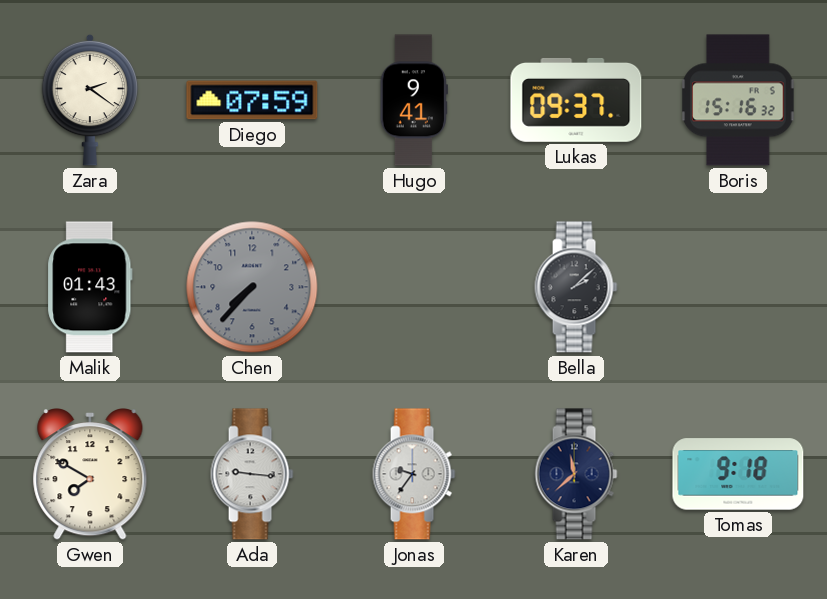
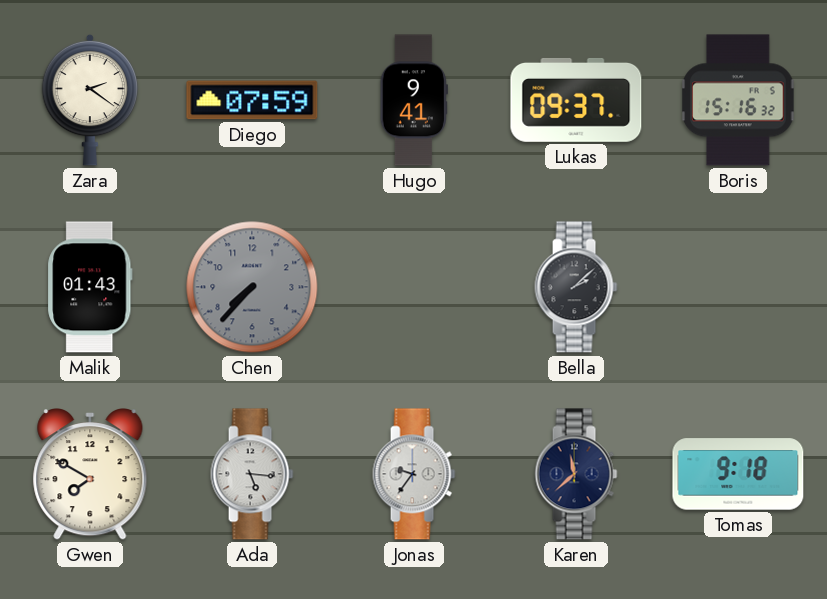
Ada: 9:16 -> 5:16 (252, 474)
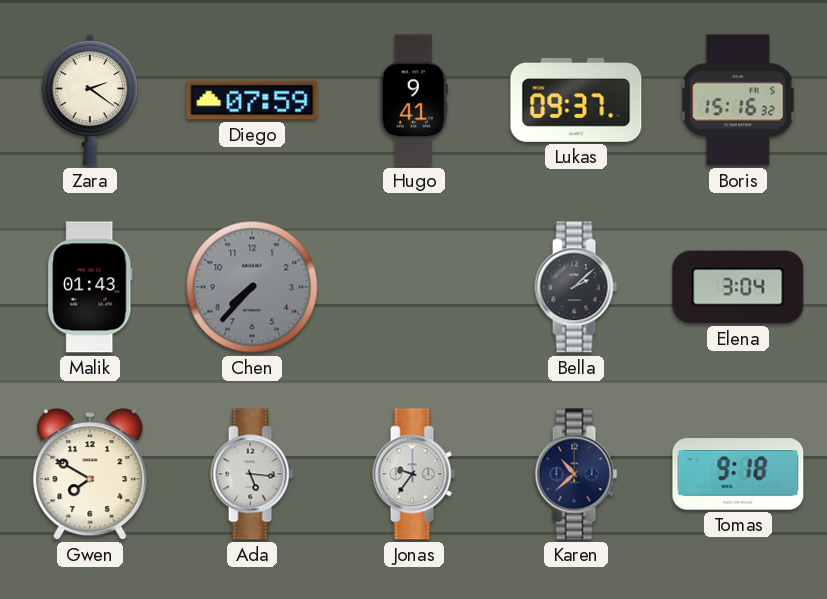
Elena: none -> 3:04 (738, 287)
Karen: 11:38 -> 10:38 (576, 474)
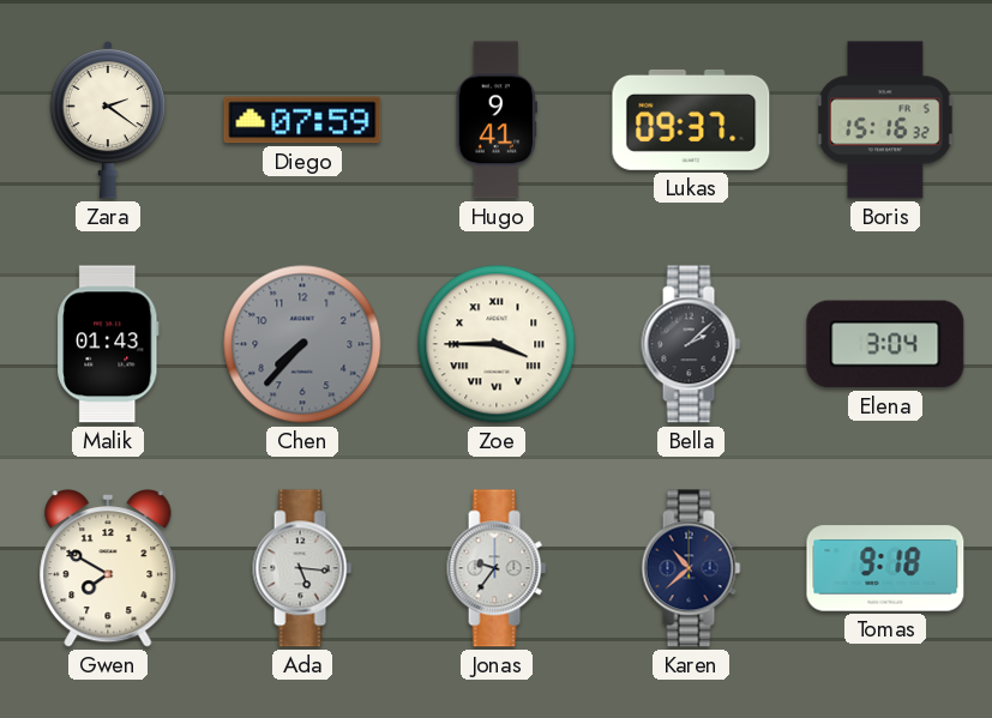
Zoe: none -> 3:45 (497, 344)
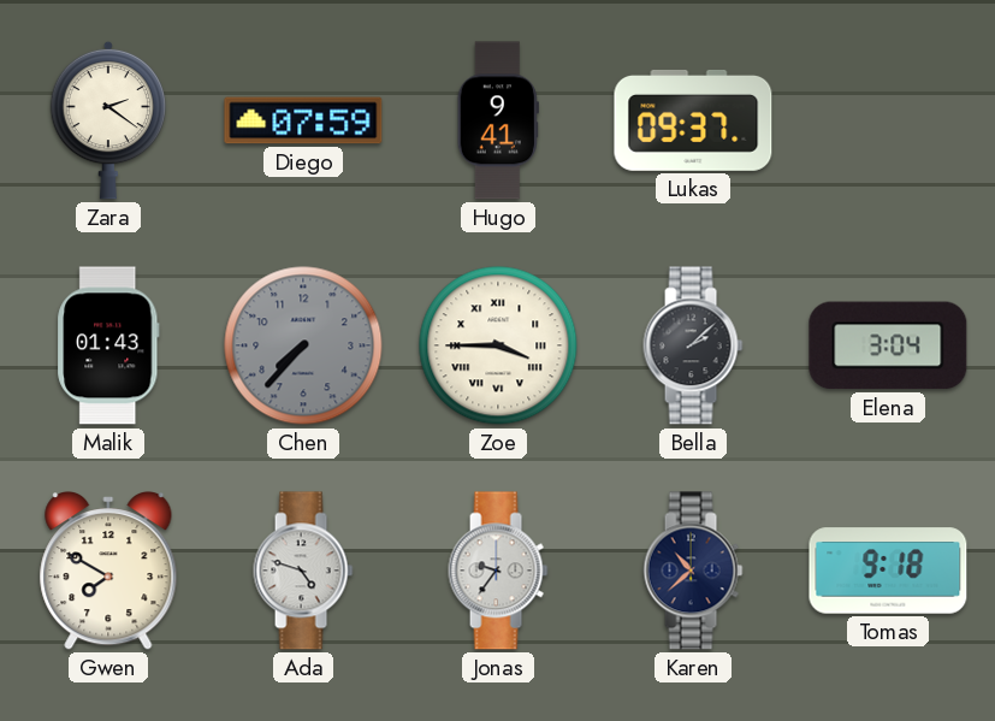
Boris: 15:16 -> none (885, 120)
Ada: 5:16 -> 4:48 (303, 571)
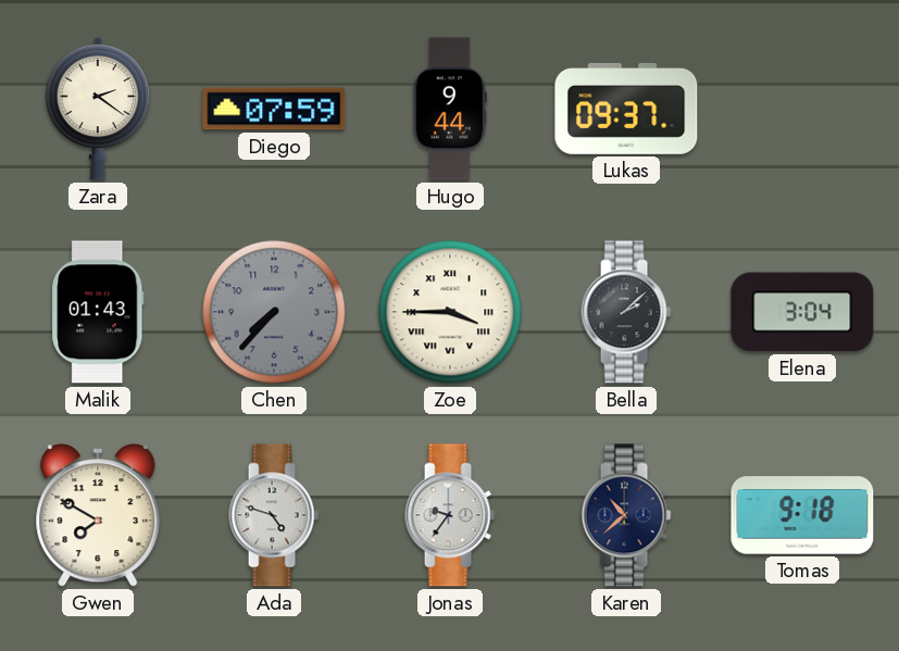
Hugo: 9:41 -> 9:44 (450, 109)
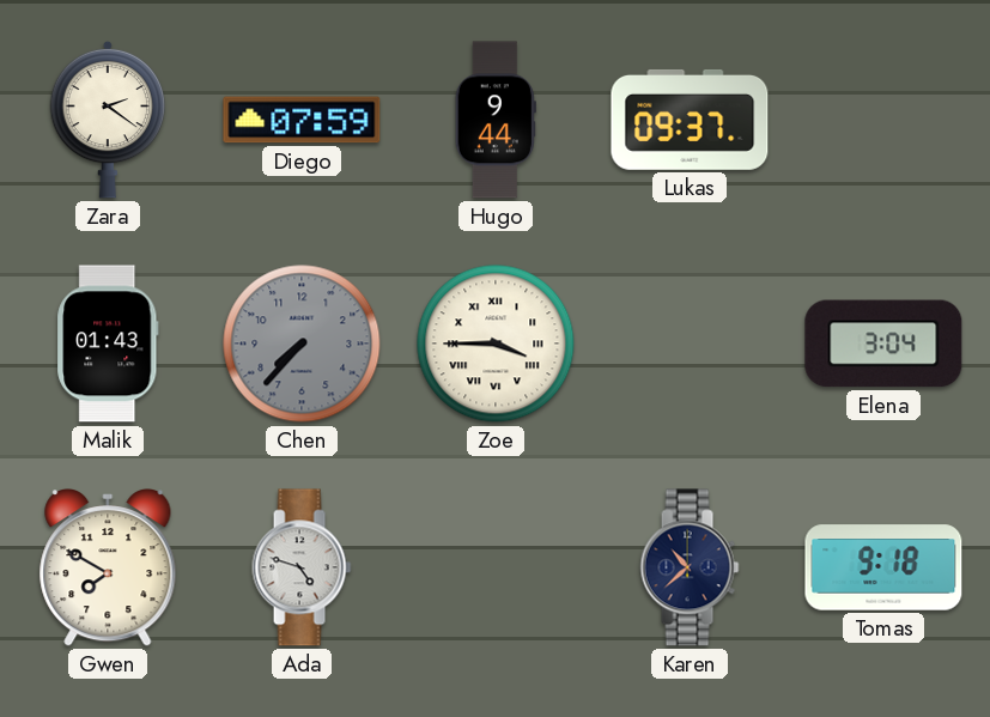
Bella: 2:08 -> none (626, 312)
Jonas: 9:36 -> none (450, 515)
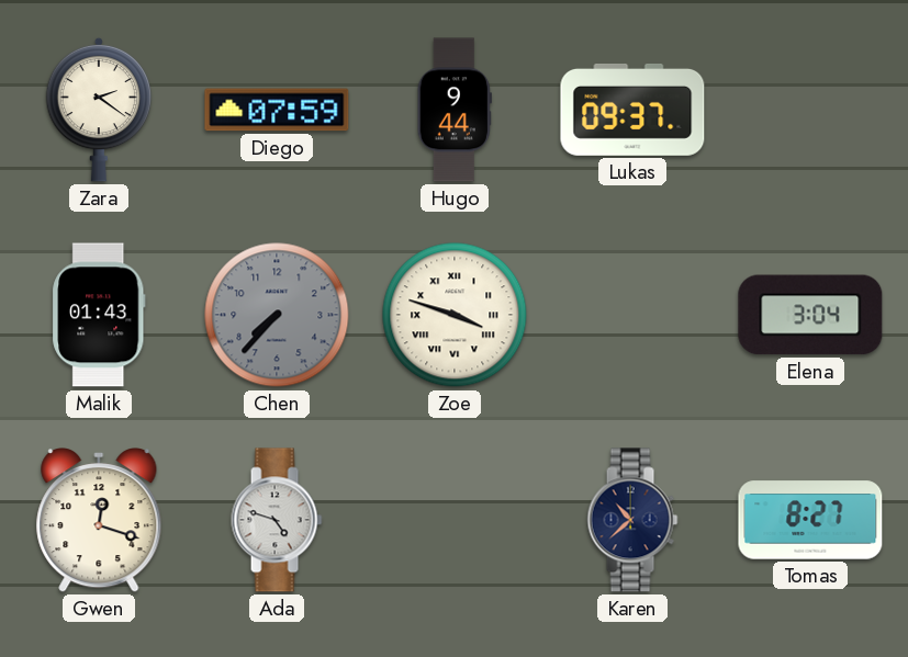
Zoe: 3:45 -> 3:48 (455, 315)
Gwen: 7:50 -> 12:18 (99, 521)
Tomas: 9:18 -> 8:27 (810, 520)
